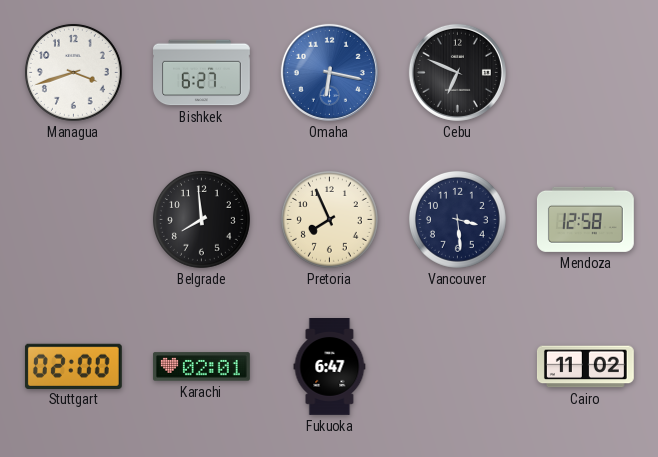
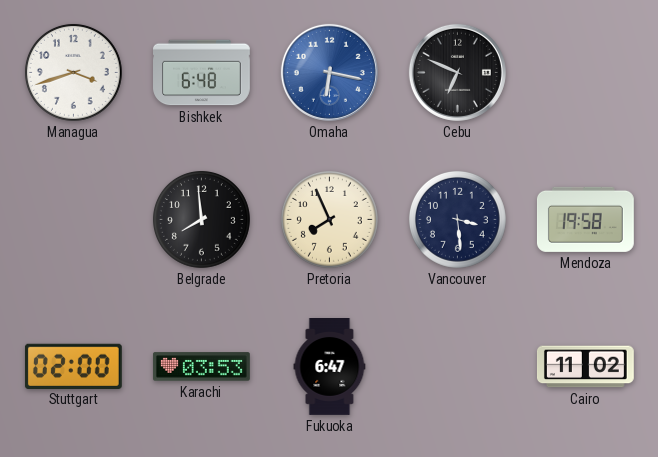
Bishkek: 6:27 -> 6:48 (202, 73)
Mendoza: 12:58 -> 19:58 (585, 219)
Karachi: 02:01 -> 03:53 (201, 367)
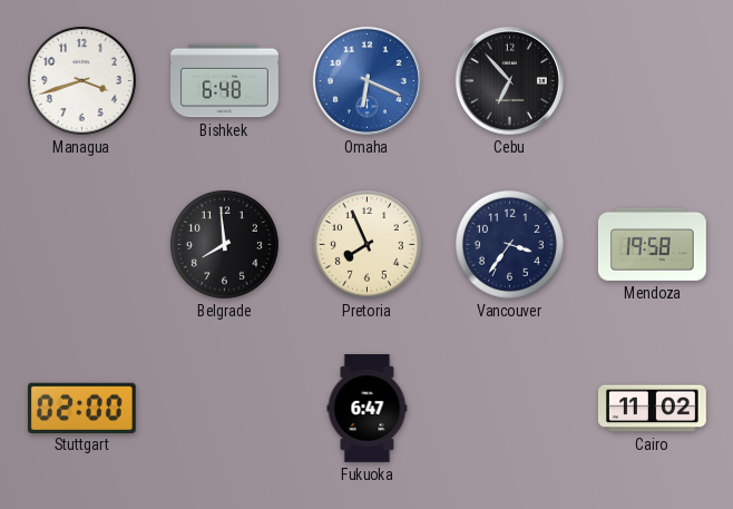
Omaha: 6:17 -> 6:19 (366, 80)
Cebu: 6:49 -> 6:53 (509, 80)
Vancouver: 3:29 -> 3:36 (509, 244)
Karachi: 03:53 -> none (201, 367)
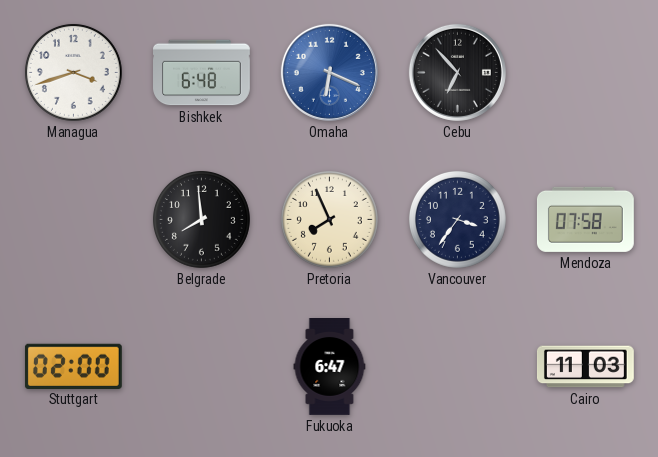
Mendoza: 19:58 -> 07:58 (585, 219)
Cairo: 11:02 -> 11:03 (585, 367)
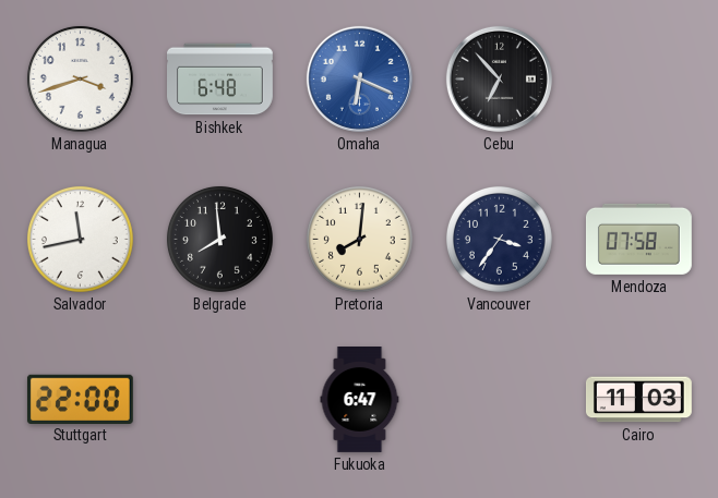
Salvador: none -> 11:43 (80, 239)
Pretoria: 7:56 -> 8:01 (359, 239)
Stuttgart: 02:00 -> 22:00 (80, 399)
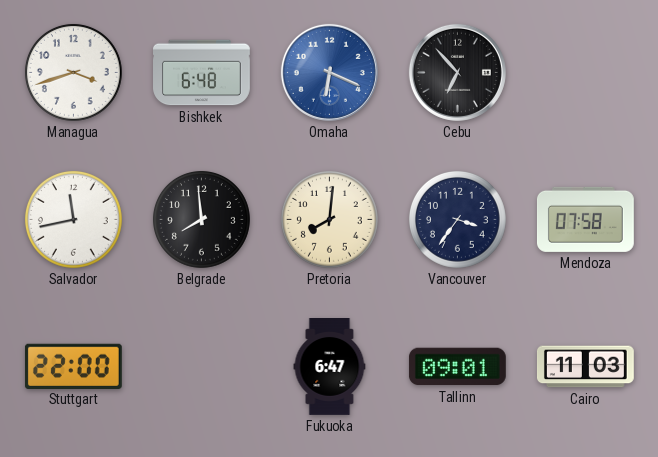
Tallinn: none -> 09:01 (457, 367)
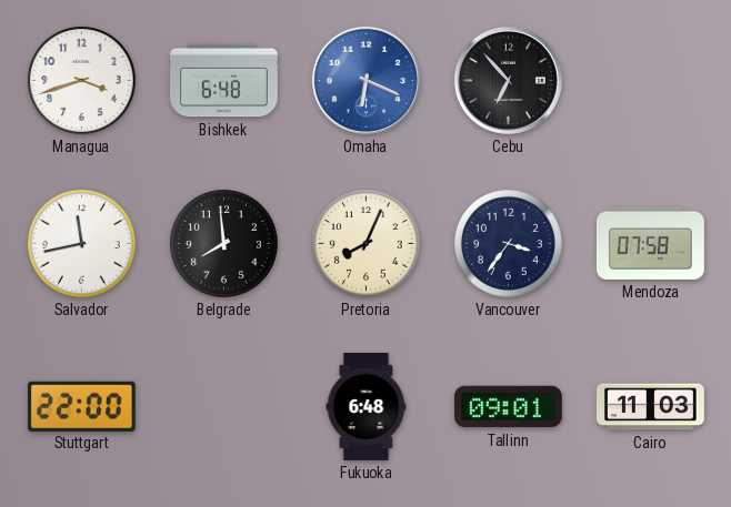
Pretoria: 8:01 -> 8:04 (365, 243)
Fukuoka: 6:47 -> 6:48 (367, 407)
